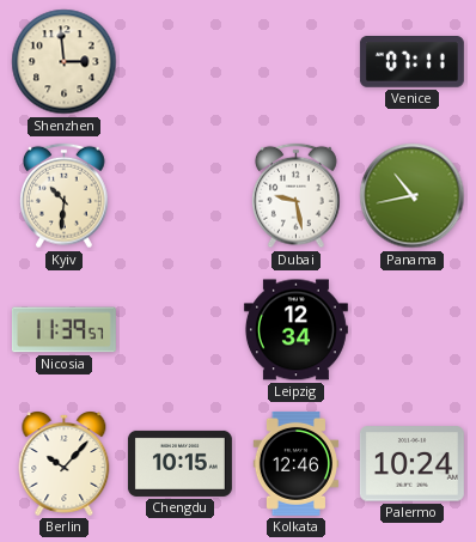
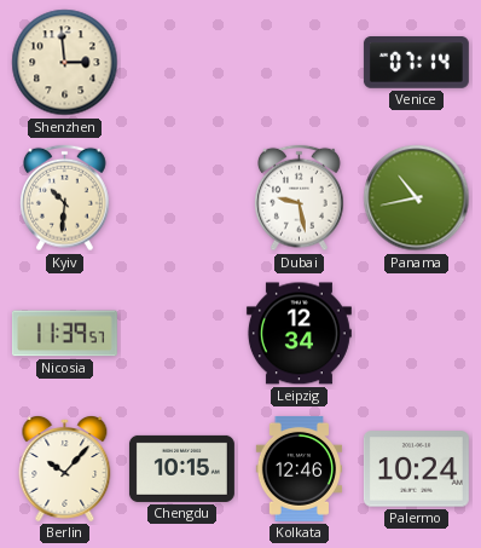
Venice: 07:11 -> 07:14 (416, 63)
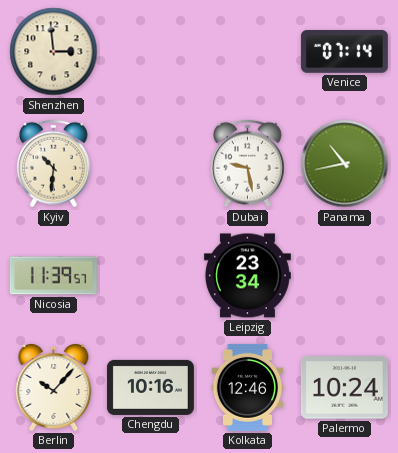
Leipzig: 12:34 -> 23:34 (247, 276)
Chengdu: 10:15 -> 10:16 (150, 387)
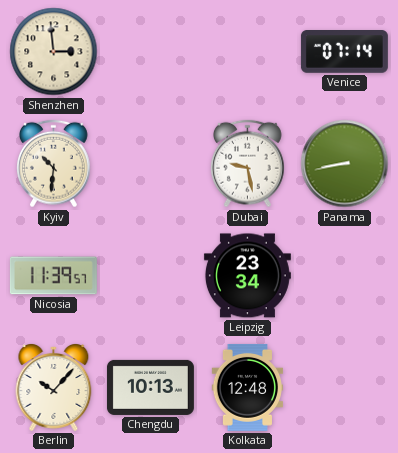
Panama: 10:43 -> 8:43 (345, 164)
Chengdu: 10:16 -> 10:13 (150, 387)
Kolkata: 12:46 -> 12:48 (247, 387)
Palermo: 10:24 -> none (344, 388)
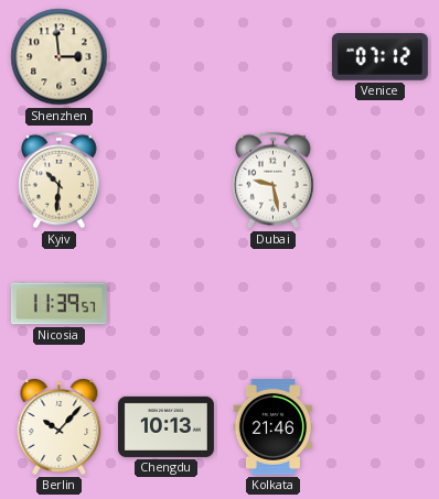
Venice: 07:14 -> 07:12 (379, 57)
Panama: 8:43 -> none (345, 164)
Leipzig: 23:34 -> none (247, 276)
Kolkata: 12:48 -> 21:46 (272, 426)
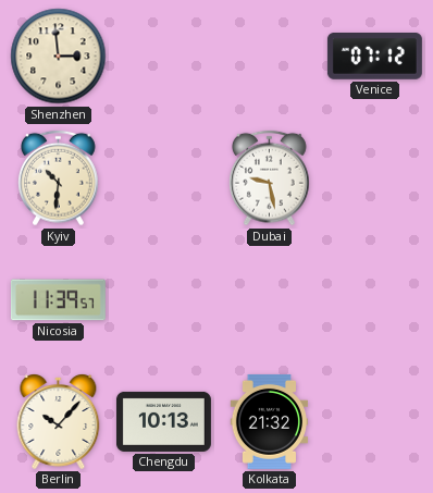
Kolkata: 21:46 -> 21:32 (269, 421)
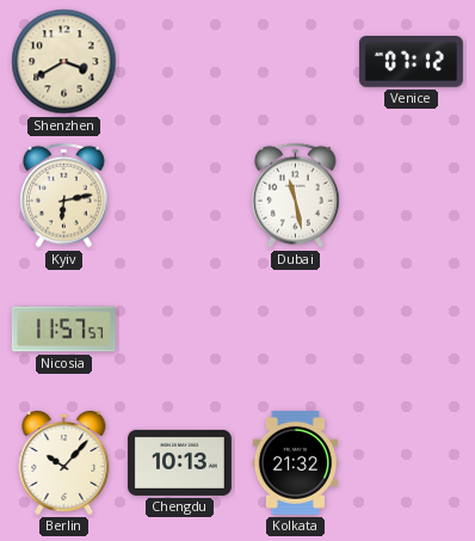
Shenzhen: 2:59 -> 3:40 (64, 62)
Kyiv: 10:31 -> 6:13 (64, 196)
Dubai: 9:28 -> 11:28 (296, 196)
Nicosia: 11:39 -> 11:57 (63, 330)
